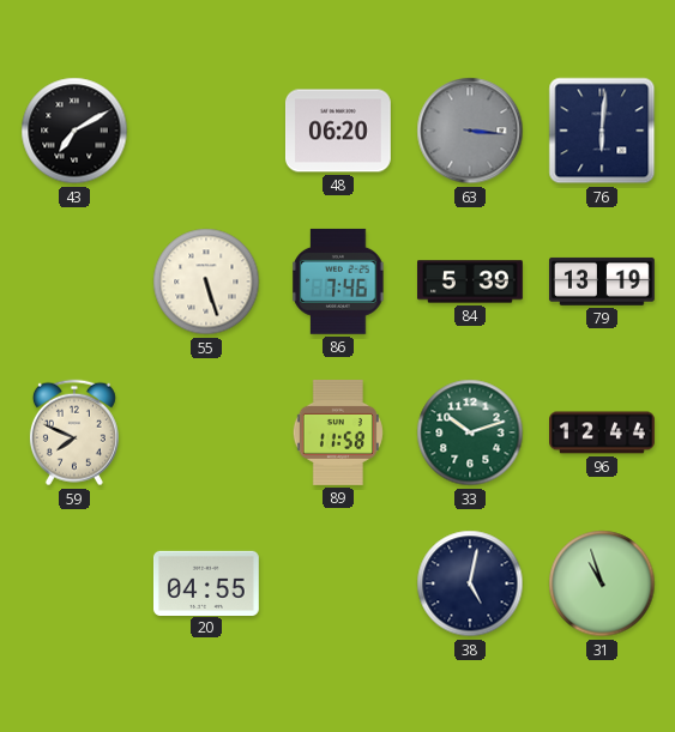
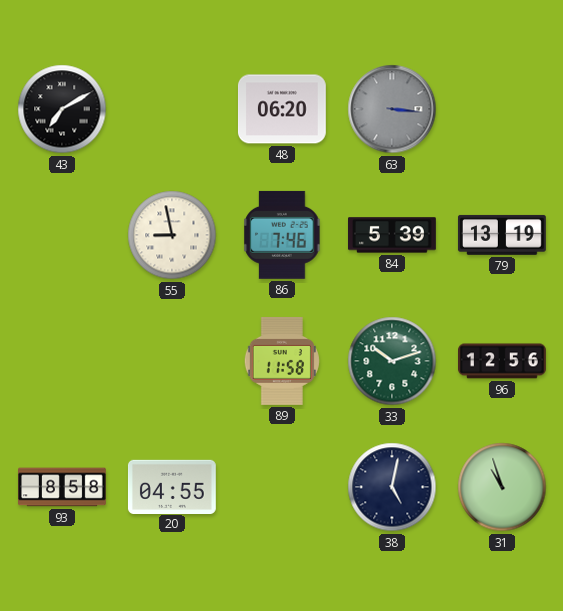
76: 6:01 -> none (602, 131)
55: 5:27 -> 8:58 (172, 235)
59: 7:49 -> none (74, 432)
96: 12:44 -> 12:56 (503, 361)
93: none -> 8:58 (63, 487)
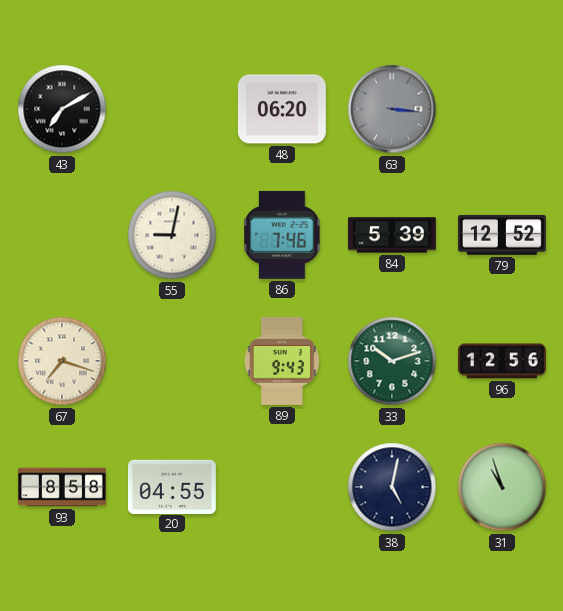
55: 8:58 -> 9:02 (172, 235)
79: 13:19 -> 12:52 (502, 235)
67: none -> 7:18 (62, 361)
89: 11:58 -> 9:43 (282, 361)
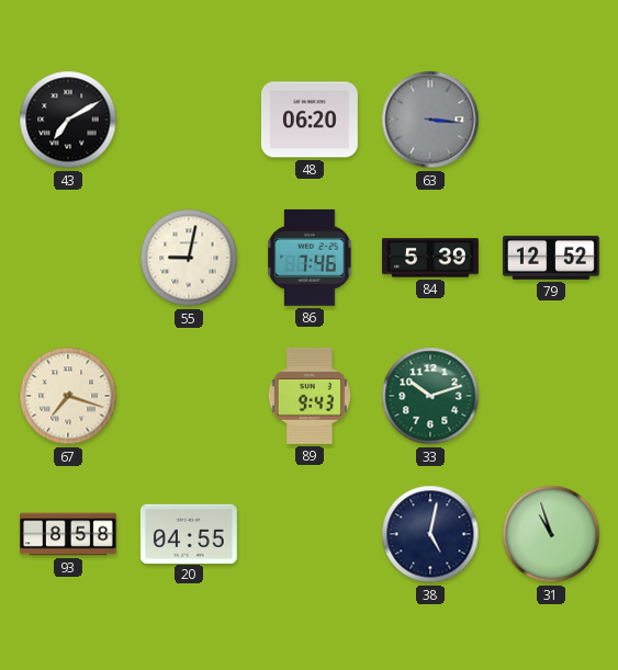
96: 12:56 -> none (503, 361)
